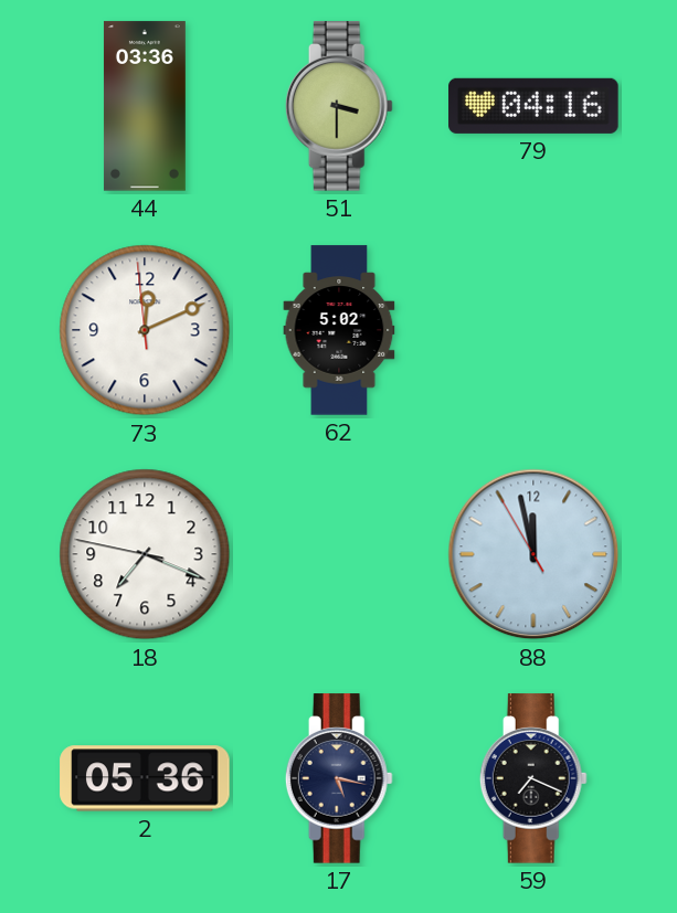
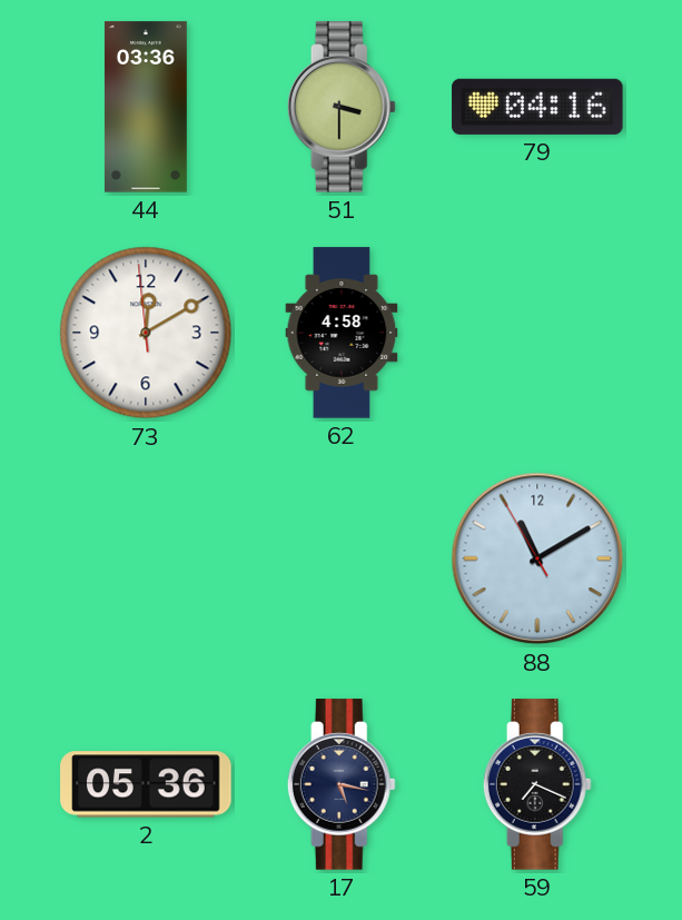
73: 12:10 -> 12:09 (146, 333)
62: 5:02 -> 4:58 (342, 333)
18: 7:18 -> none (145, 554)
88: 11:57 -> 11:09 (537, 558)
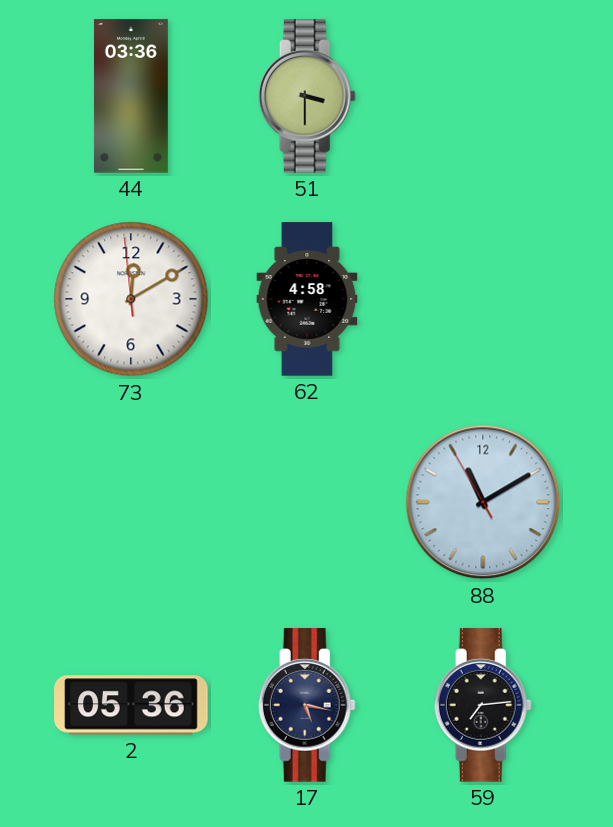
79: 04:16 -> none (537, 107)
59: 7:19 -> 7:14 (483, 705)
